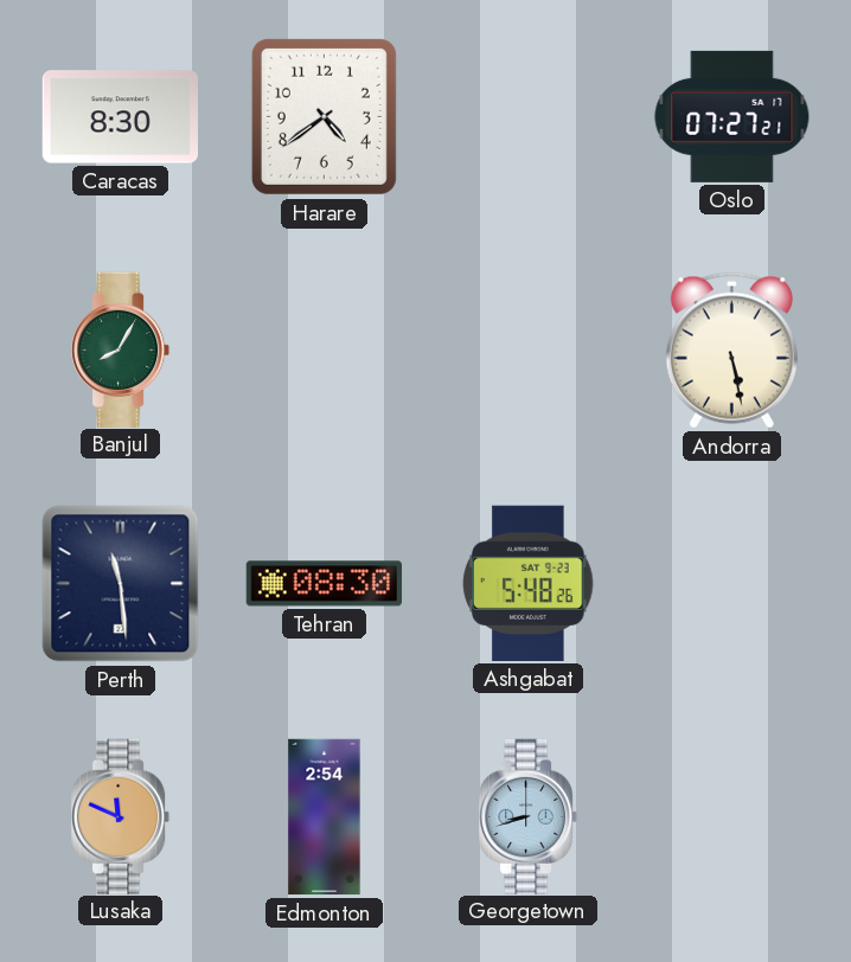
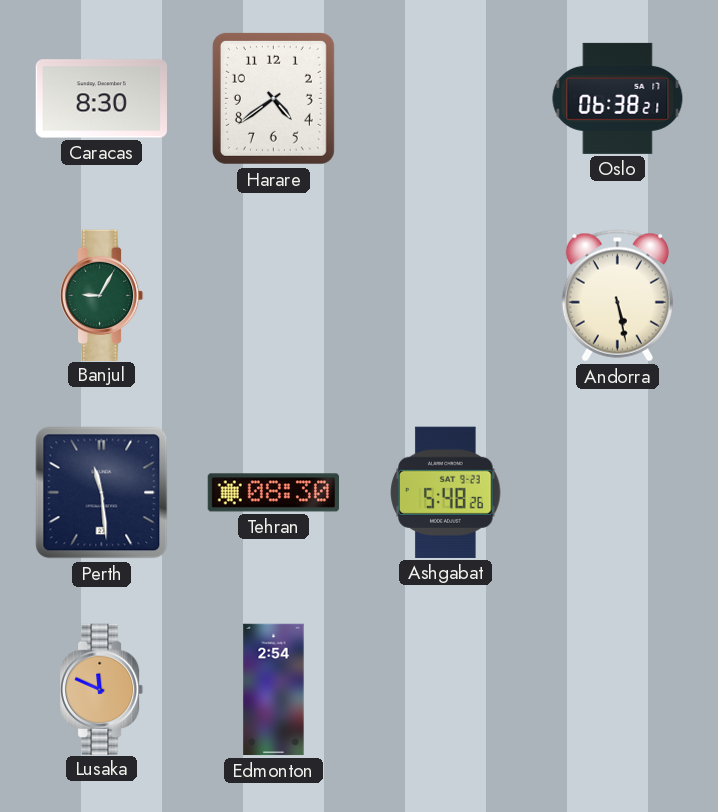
Oslo: 07:27 -> 06:38 (618, 98)
Banjul: 8:05 -> 9:05 (103, 295)
Georgetown: 8:42 -> none (530, 816)
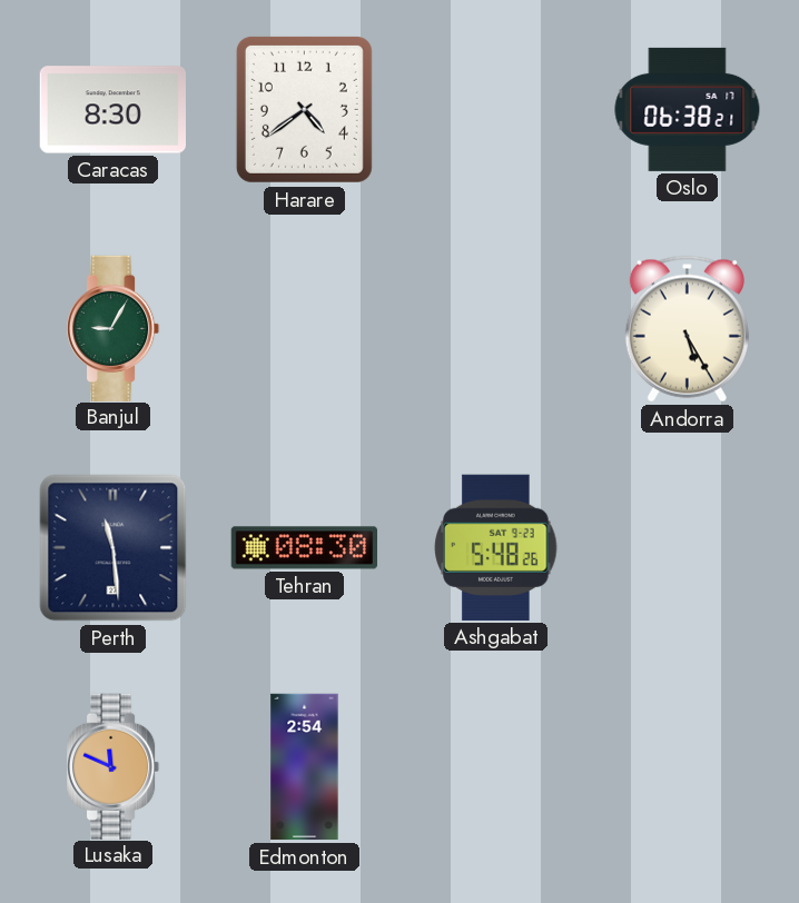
Andorra: 5:28 -> 5:25 (687, 329)
